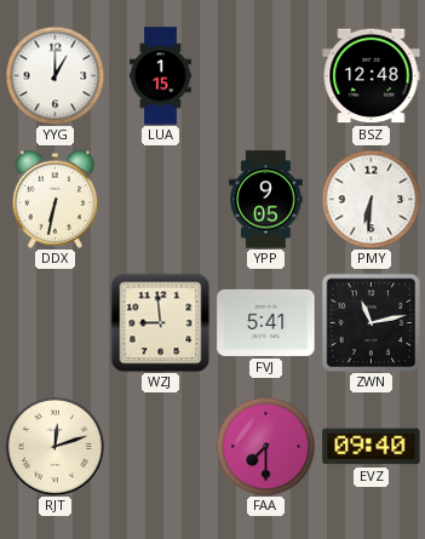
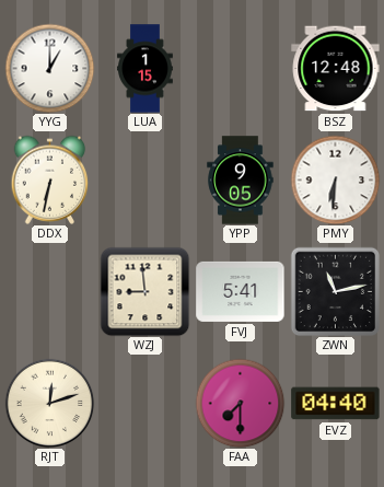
EVZ: 09:40 -> 04:40 (336, 404)
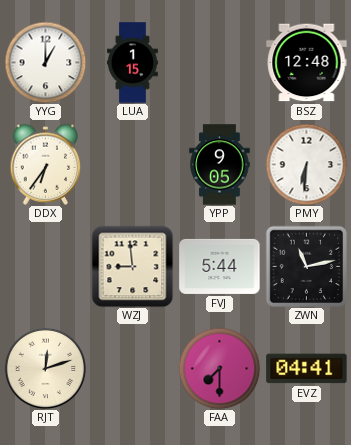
DDX: 6:32 -> 6:36 (46, 164)
FVJ: 5:41 -> 5:44 (220, 266)
EVZ: 04:40 -> 04:41 (307, 369)
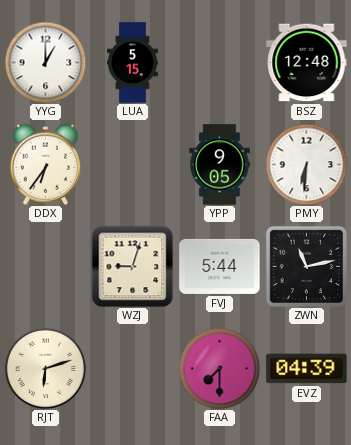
LUA: 1:15 -> 5:15 (133, 63)
WZJ: 8:59 -> 9:03 (132, 266)
RJT: 12:12 -> 6:12 (45, 368)
EVZ: 04:41 -> 04:39 (307, 369)
